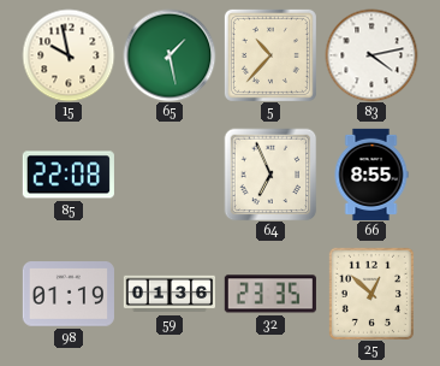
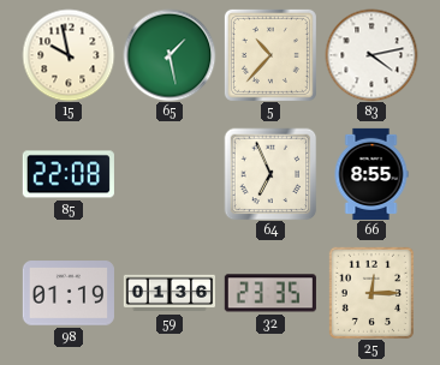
25: 12:52 -> 12:15 (371, 293)
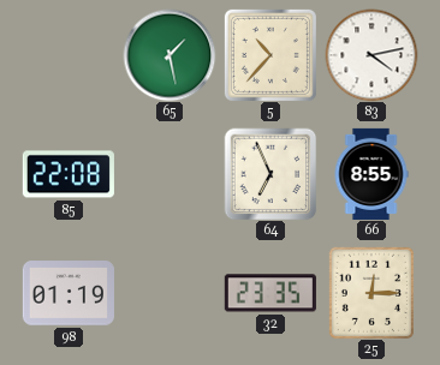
15: 9:58 -> none (69, 55)
59: 01:36 -> none (168, 293)
